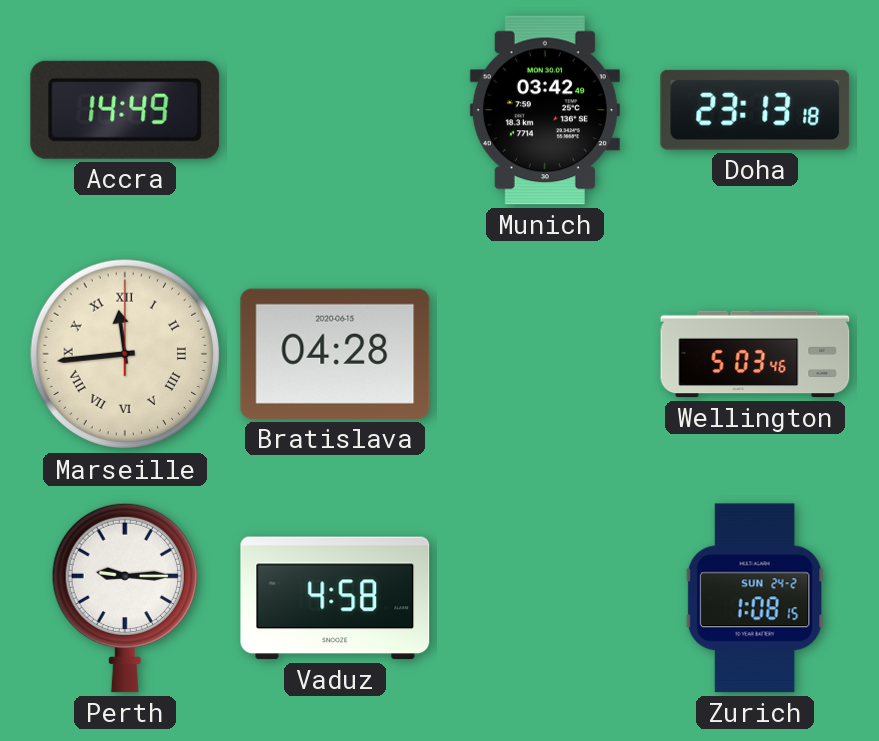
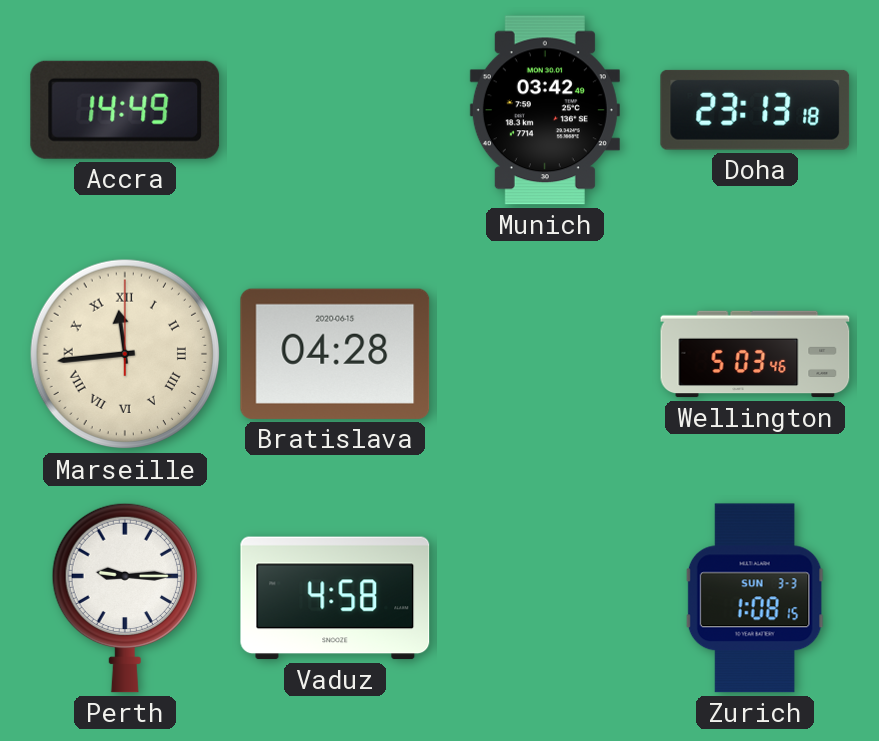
Zurich date: SUN 24-2 -> SUN 3-3 (755, 598)
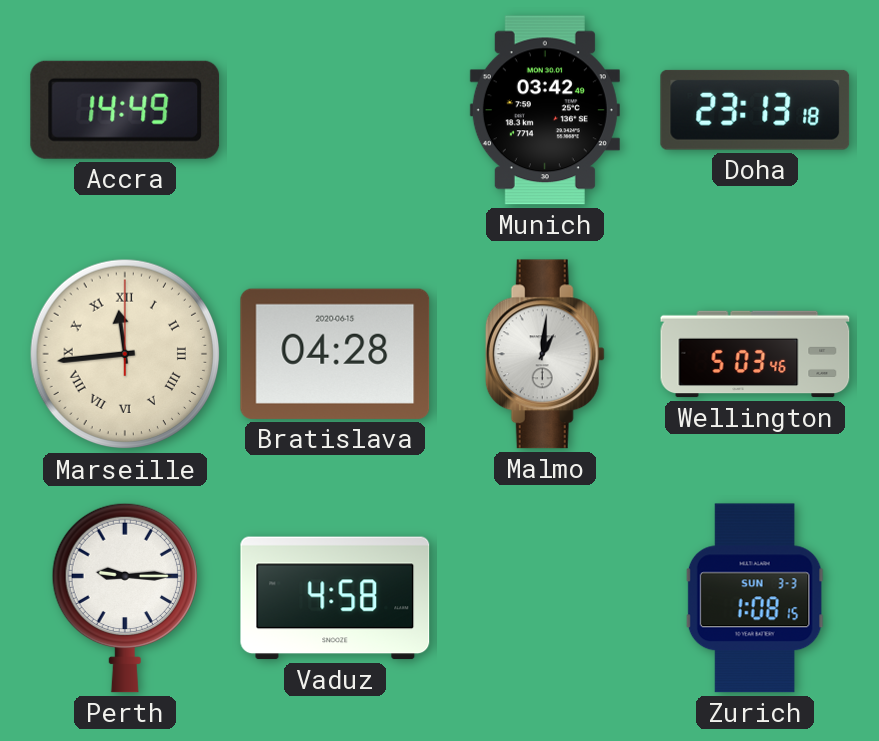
Malmo: none -> 1:01 (545, 354)
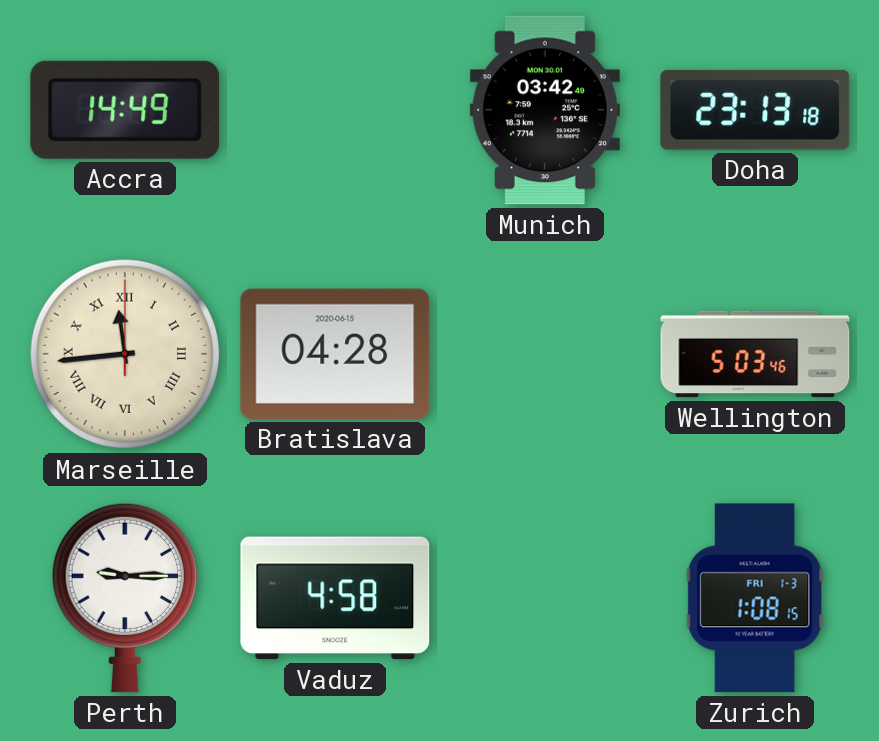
Malmo: 1:01 -> none (545, 354)
Zurich date: SUN 3-3 -> FRI 1-3 (755, 598)
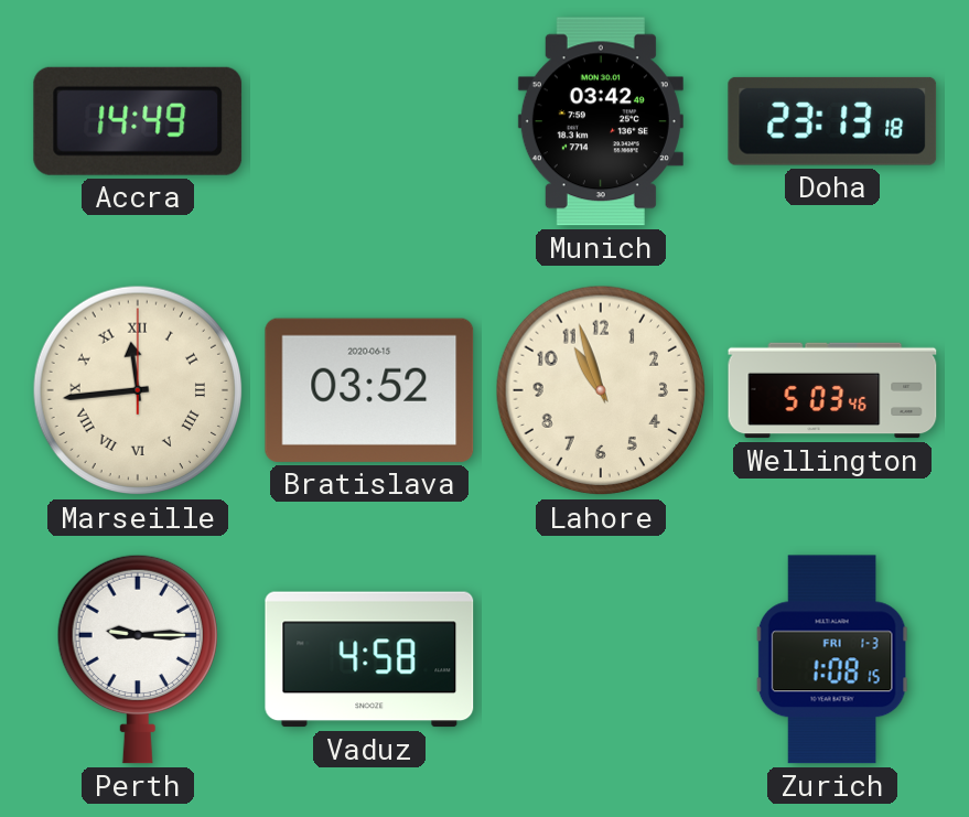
Bratislava: 04:28 -> 03:52 (369, 390)
Lahore: none -> 10:57 (601, 390)
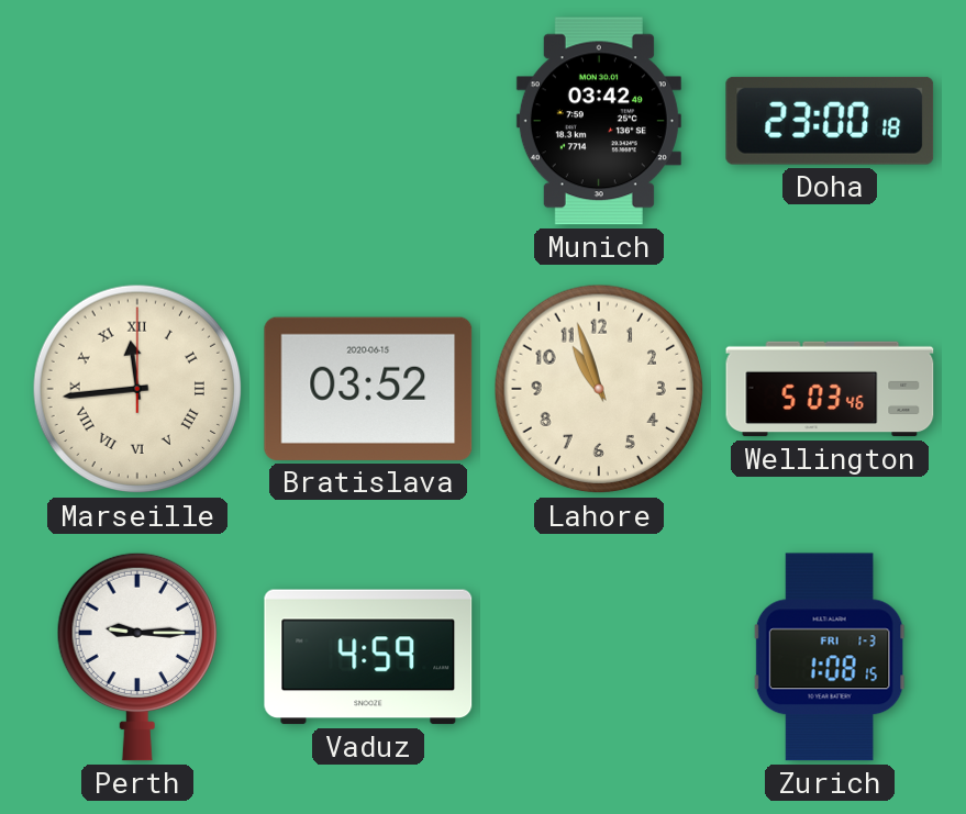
Accra: 14:49 -> none (138, 121)
Doha: 23:13 -> 23:00 (830, 121)
Vaduz: 4:58 -> 4:59 (368, 657)
